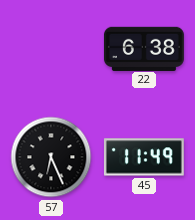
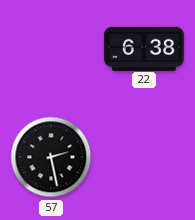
57: 6:26 -> 2:28 (51, 157)
45: 11:49 -> none (144, 157)
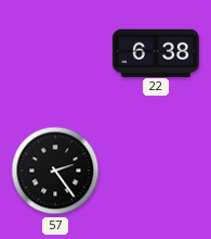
57: 2:28 -> 2:24 (55, 171)
